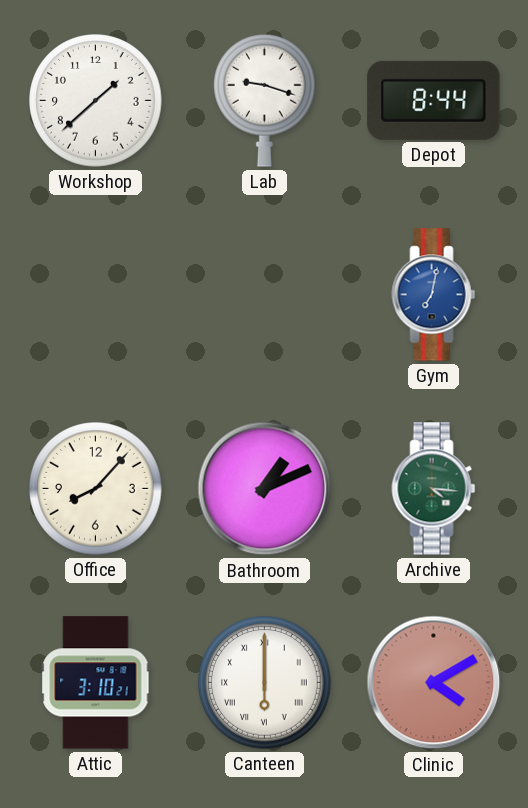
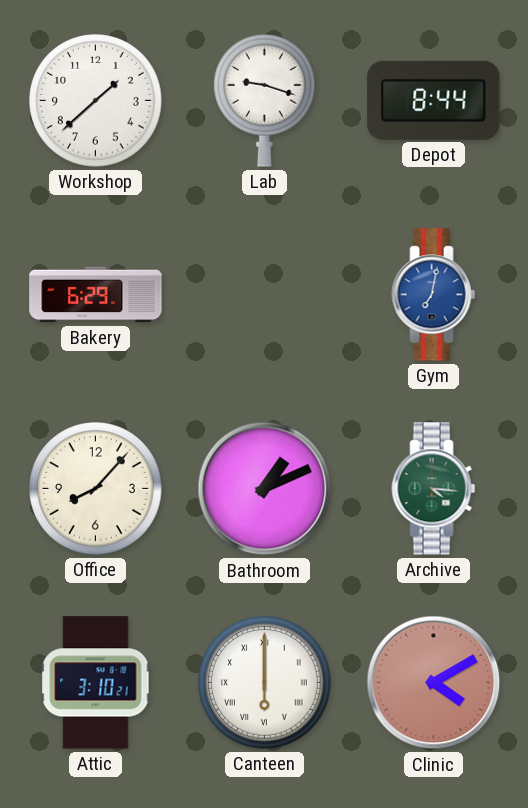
Bakery: none -> 6:29 (96, 295)
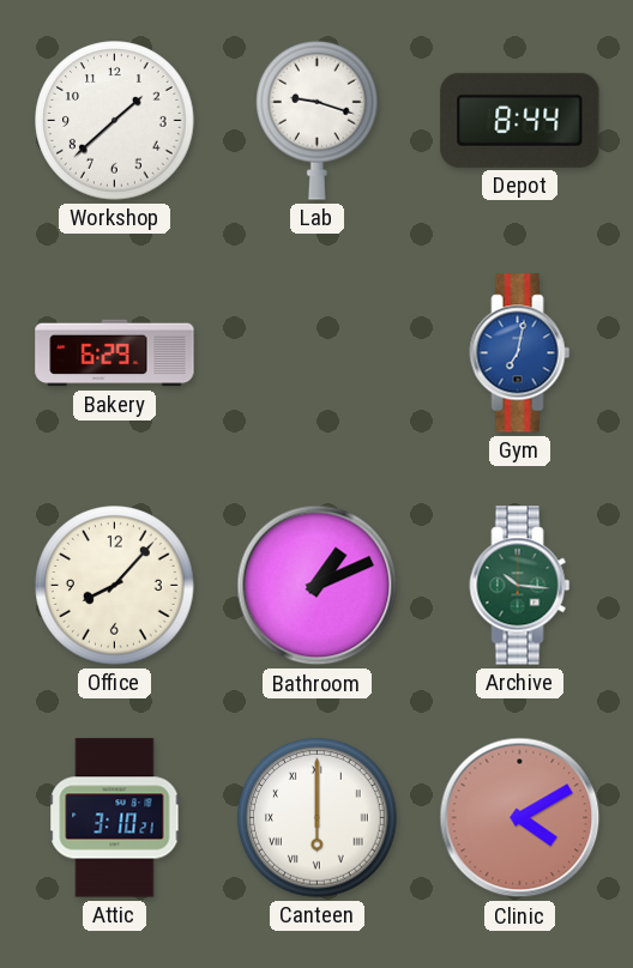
Archive: 4:16 -> 10:16 (520, 586)
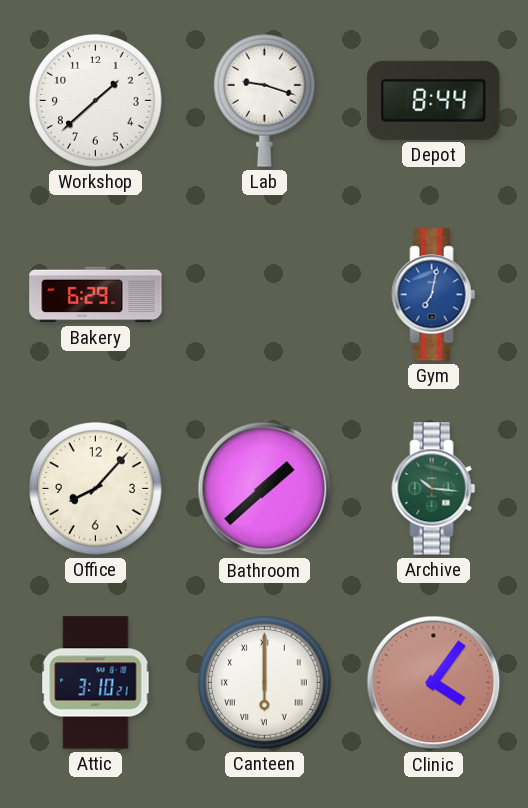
Bathroom: 1:11 -> 1:38 (265, 489)
Clinic: 4:10 -> 4:06 (434, 683)
